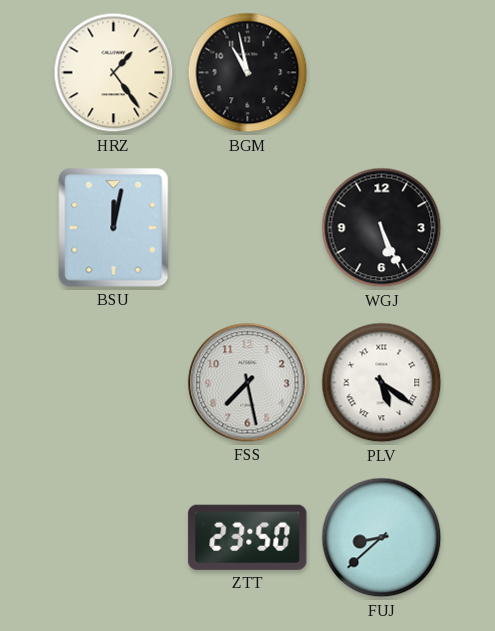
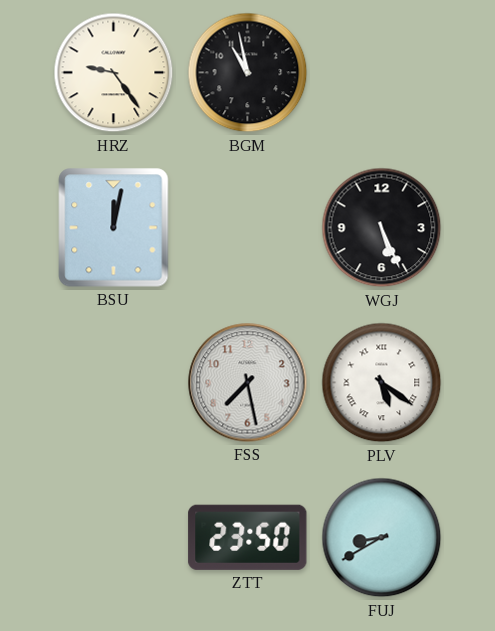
HRZ: 1:24 -> 9:24 (114, 73)
FUJ: 8:38 -> 8:40 (382, 538)
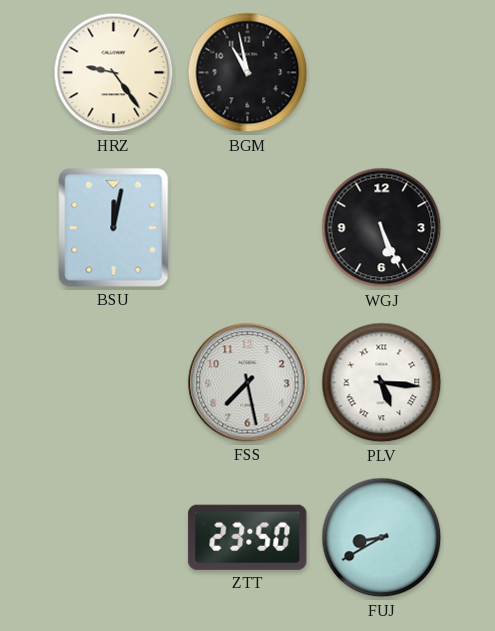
PLV: 5:21 -> 5:16 (382, 383)
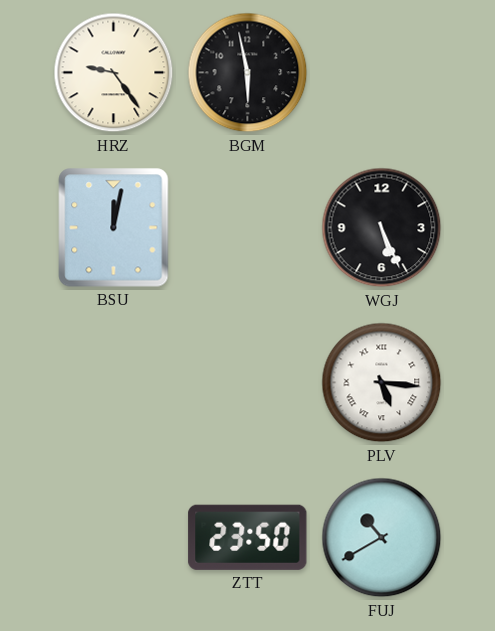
BGM: 10:58 -> 5:58 (248, 73)
FSS: 7:28 -> none (248, 383)
FUJ: 8:40 -> 10:40 (382, 538)
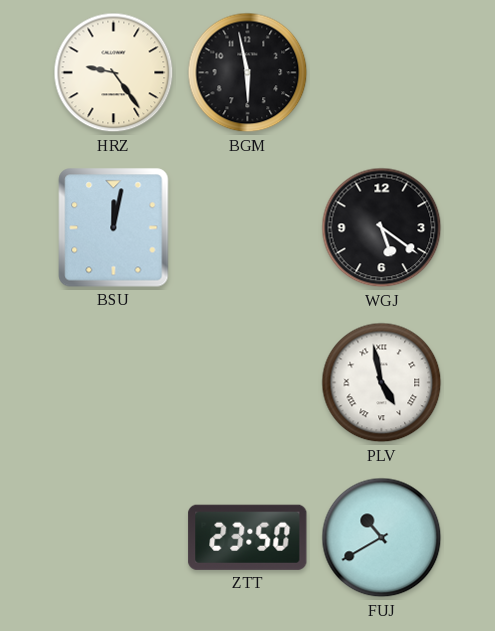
WGJ: 5:26 -> 5:21 (382, 228)
PLV: 5:16 -> 4:58 (382, 383)
